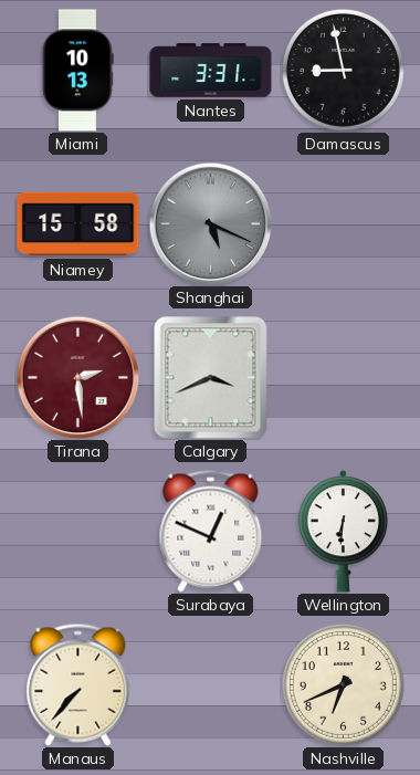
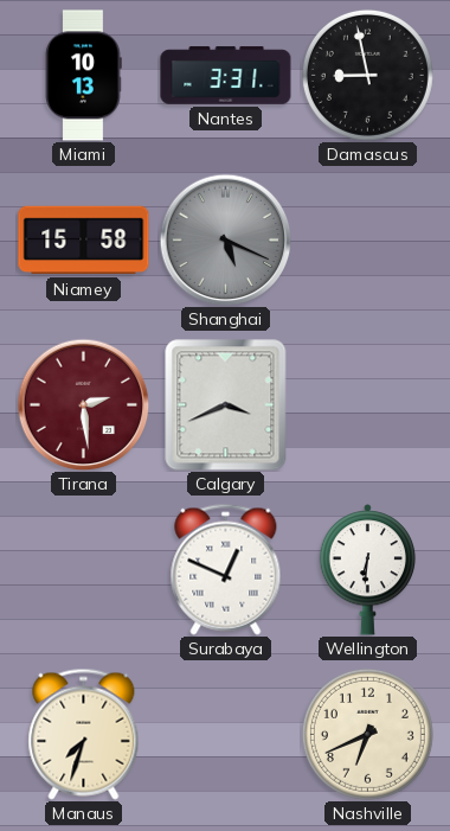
Manaus: 7:37 -> 7:33 (84, 734)
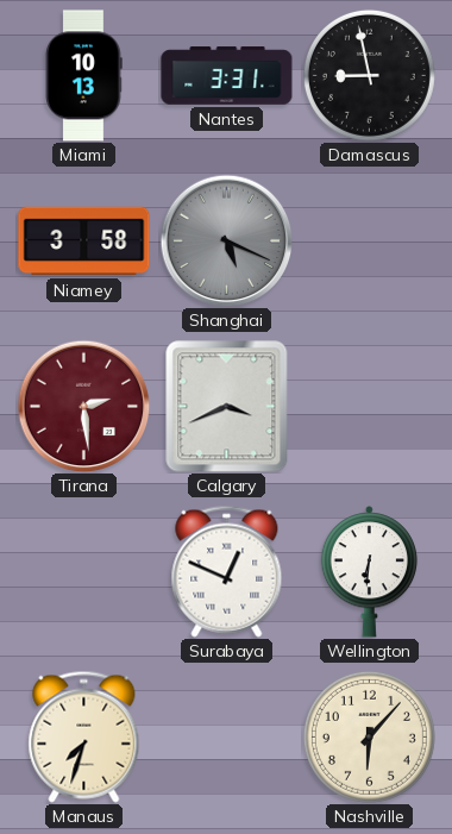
Niamey: 15:58 -> 3:58 (84, 242)
Nashville: 6:41 -> 6:07 (369, 736)
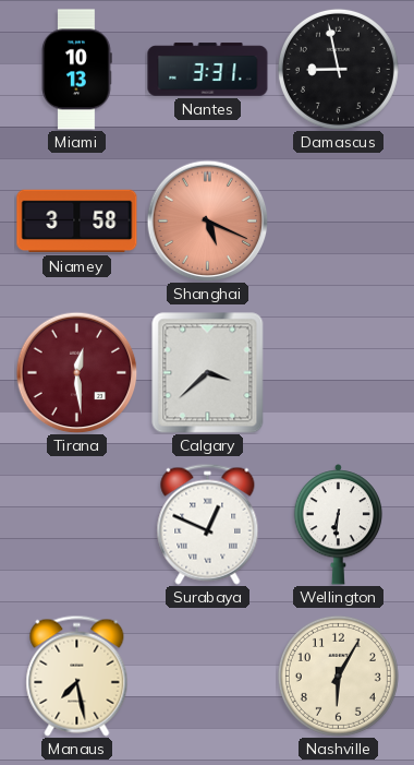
Shanghai dial: grey -> salmon (207, 220)
Tirana: 2:29 -> 12:29 (76, 372)
Calgary: 3:41 -> 3:38 (208, 373)
Manaus: 7:33 -> 7:28 (77, 676)
Nashville: 6:07 -> 6:05 (338, 676)
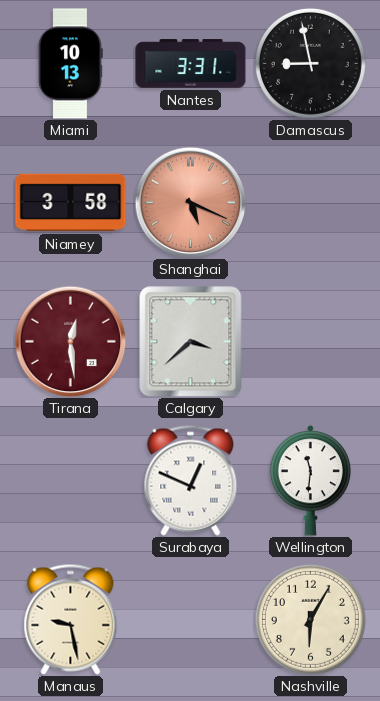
Wellington: 6:31 -> 11:31 (311, 481)
Manaus: 7:28 -> 9:28 (71, 619)
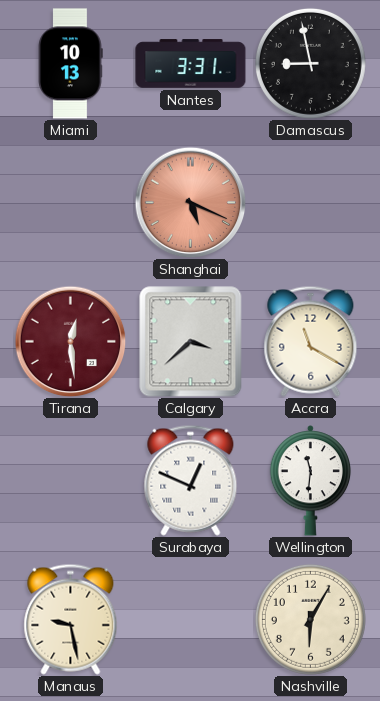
Niamey: 3:58 -> none (71, 203)
Accra: none -> 11:20 (311, 341)
